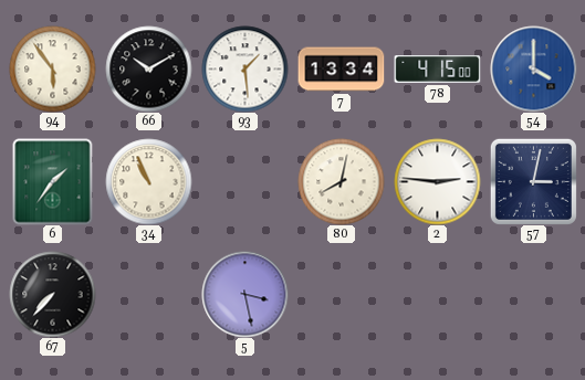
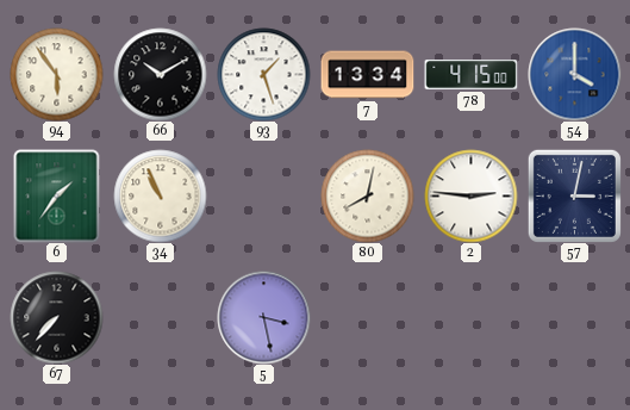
93: 1:29 -> 1:27 (263, 74)
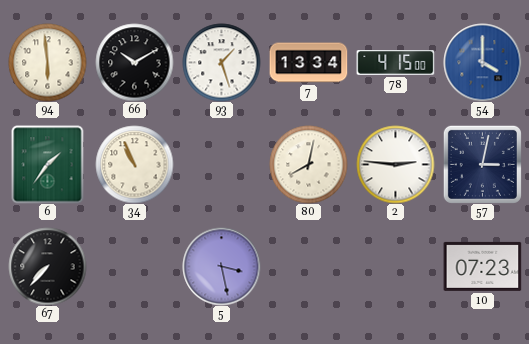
94: 5:54 -> 5:59 (47, 62)
10: none -> 07:23 (482, 266)
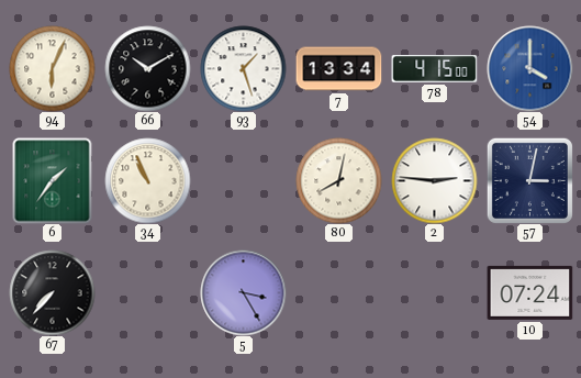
94: 5:59 -> 6:04 (52, 68)
5: 3:28 -> 3:25 (243, 292)
10: 07:23 -> 07:24 (529, 292)
